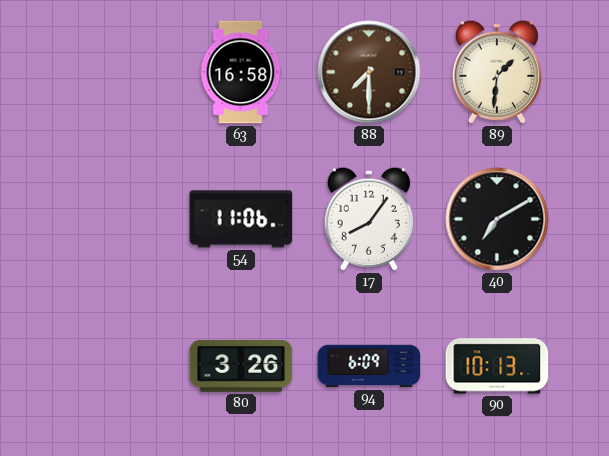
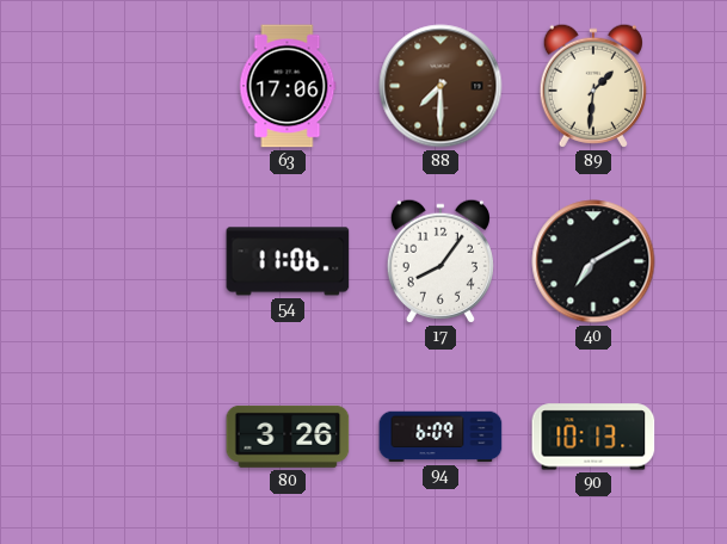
63: 16:58 -> 17:06 (288, 86)
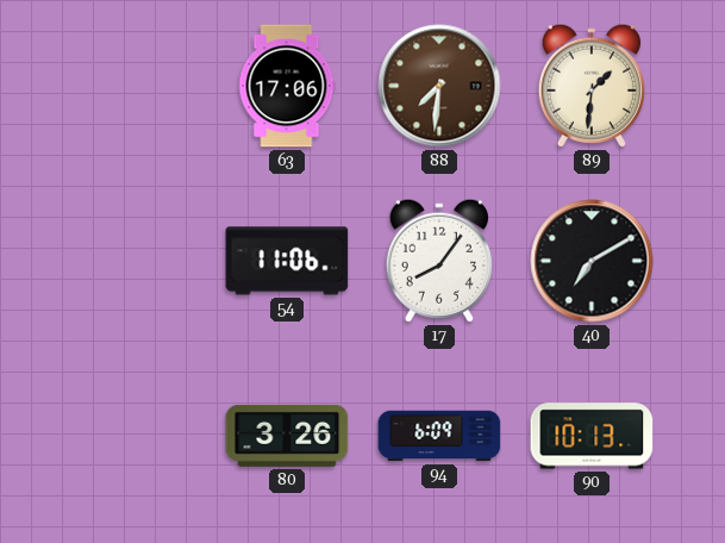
88: 7:30 -> 7:31 (439, 86)
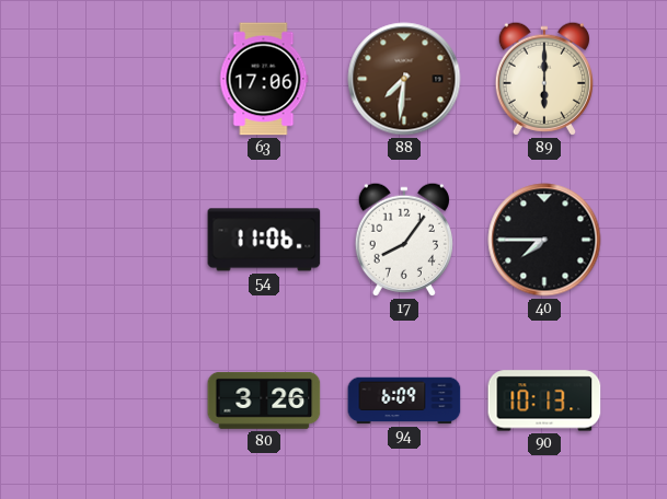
89: 1:31 -> 6:00 (544, 79)
40: 7:10 -> 7:45 (544, 240)
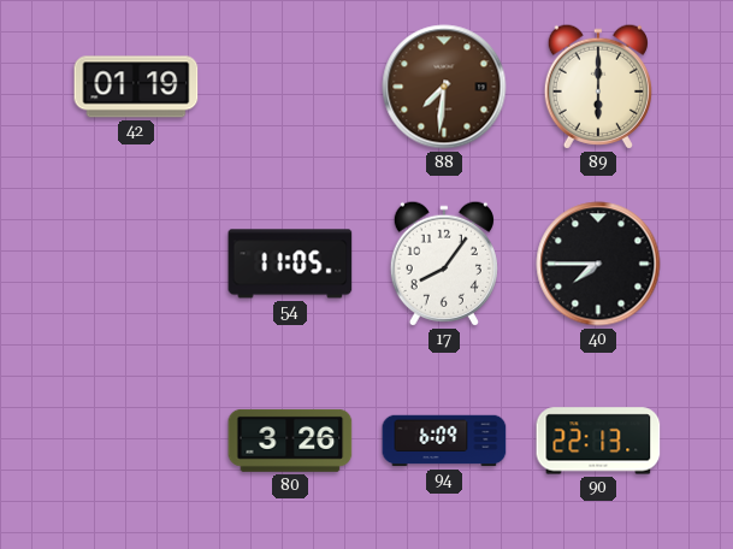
42: none -> 01:19 (136, 87)
63: 17:06 -> none (264, 79)
54: 11:06 -> 11:05 (290, 264)
90: 10:13 -> 22:13 (598, 441)
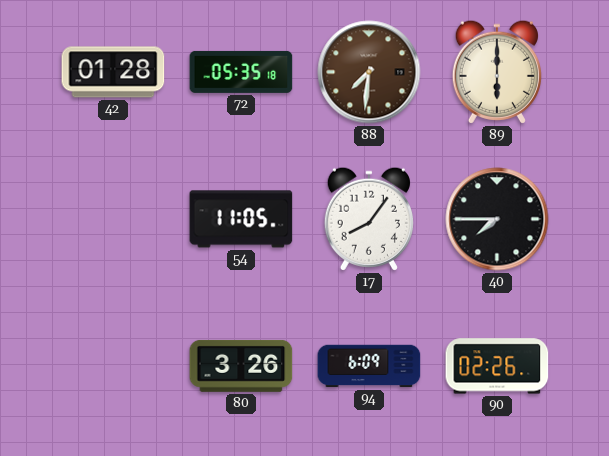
42: 01:19 -> 01:28 (113, 72)
72: none -> 05:35 (241, 72)
90: 22:13 -> 02:26 (497, 366)
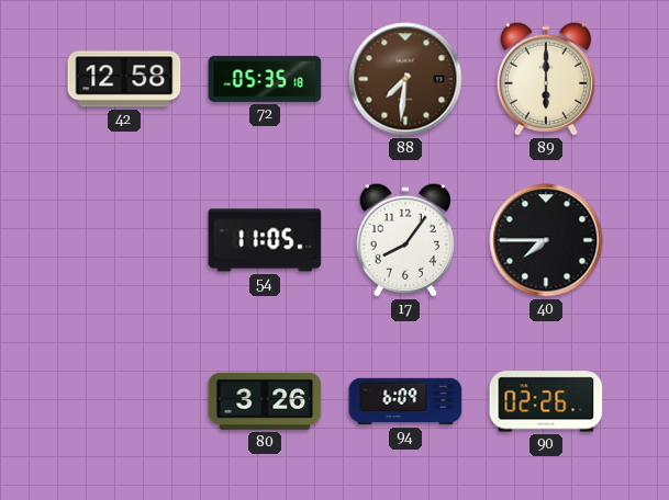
42: 01:28 -> 12:58 (124, 79)
